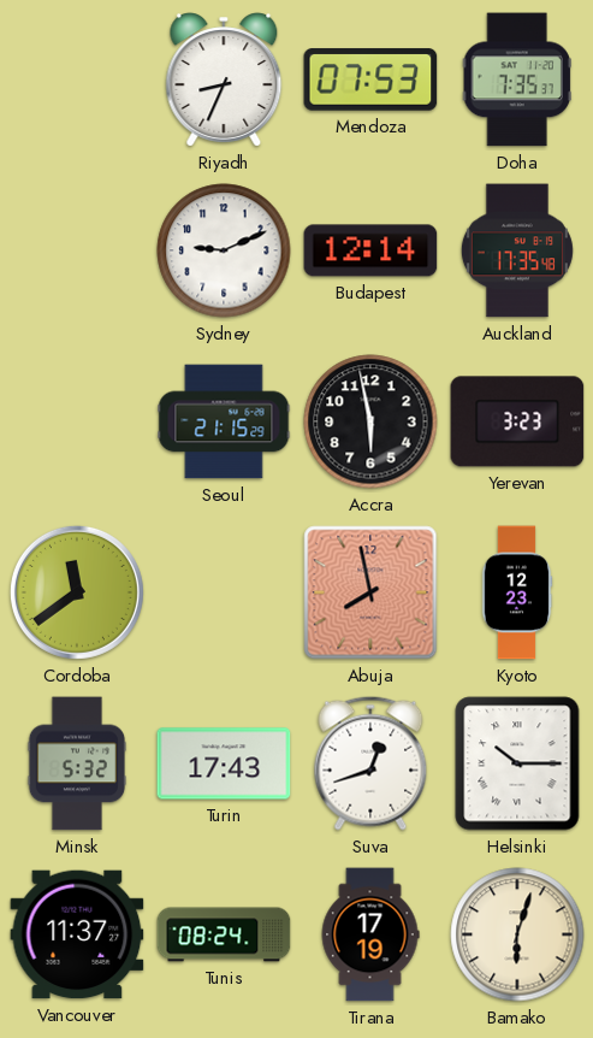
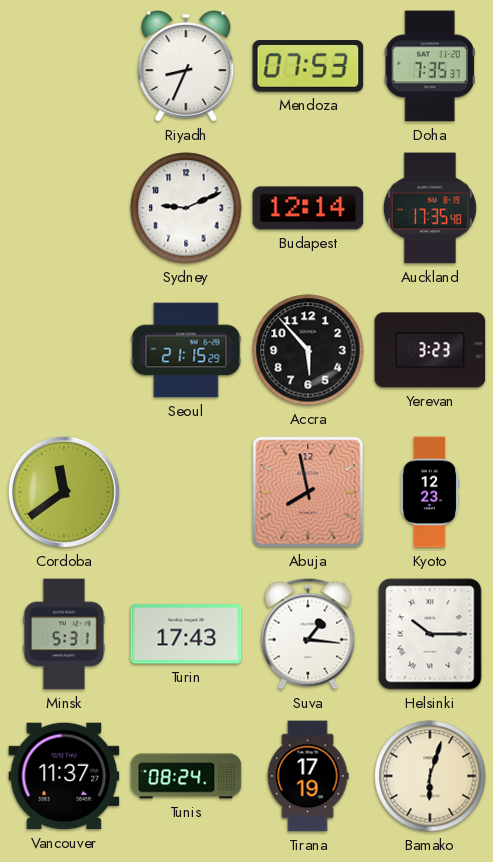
Accra: 5:58 -> 5:53 (308, 350)
Minsk: 5:32 -> 5:31 (64, 634)
Suva: 12:42 -> 1:16 (308, 634)
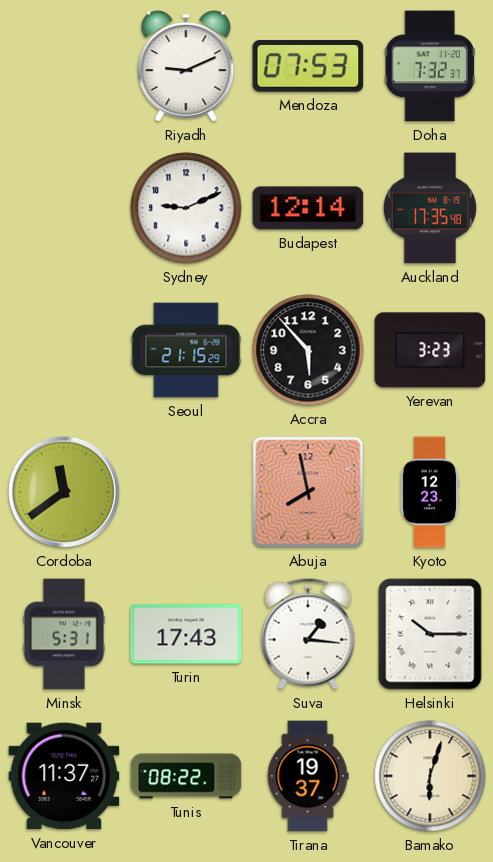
Riyadh: 8:34 -> 9:11 (186, 66)
Doha: 7:35 -> 7:32 (430, 66)
Tunis: 08:24 -> 08:22 (186, 776)
Tirana: 17:19 -> 19:37 (308, 776)
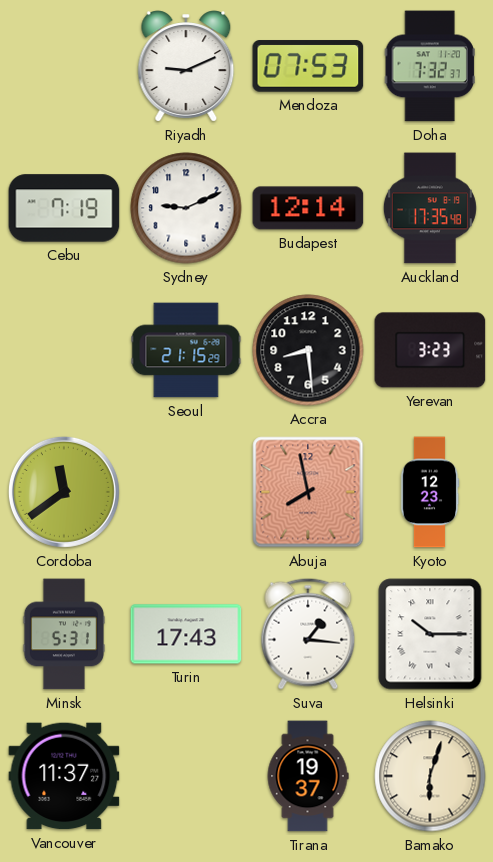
Cebu: none -> 7:19 (64, 208)
Accra: 5:53 -> 8:29 (308, 350)
Tunis: 08:22 -> none (186, 776)
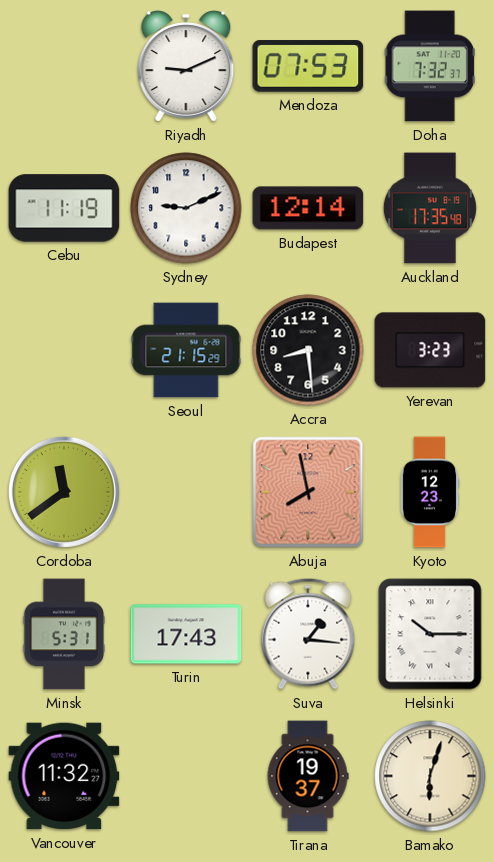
Cebu: 7:19 -> 11:19 (64, 208)
Vancouver: 11:37 -> 11:32 (64, 776)
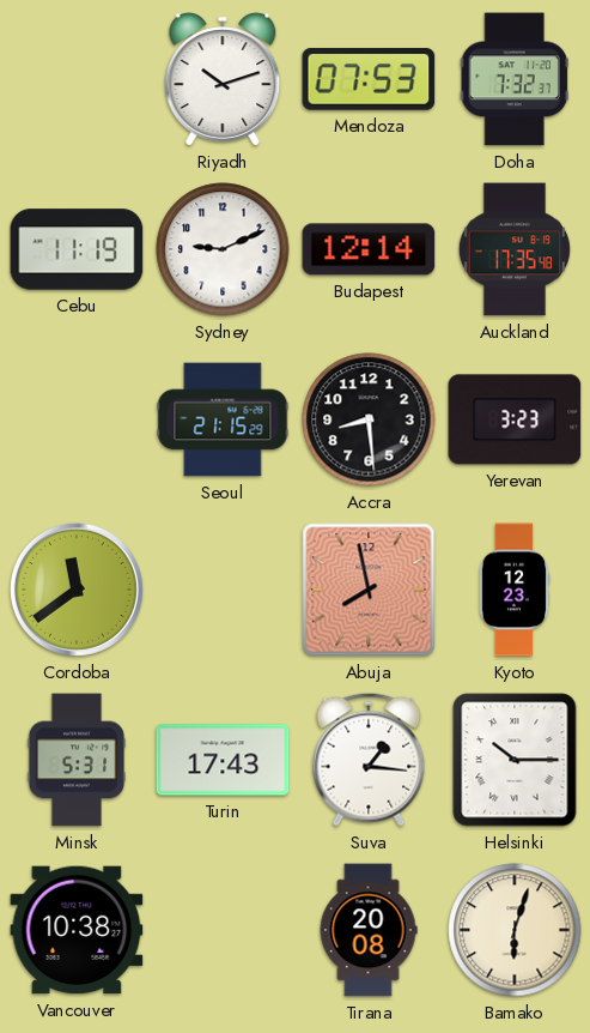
Riyadh: 9:11 -> 10:12 (223, 79)
Vancouver: 11:32 -> 10:38 (77, 930)
Tirana: 19:37 -> 20:08 (369, 930)
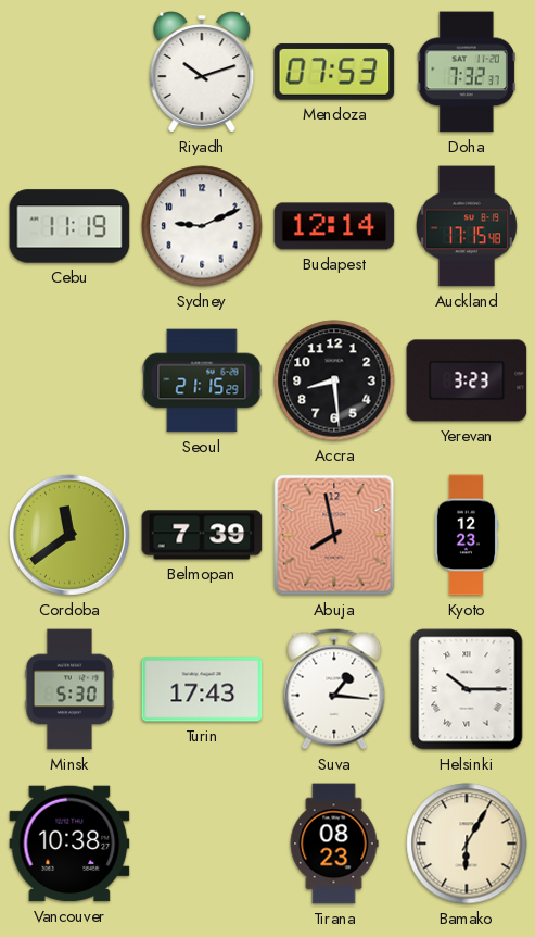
Auckland: 17:35 -> 17:15 (467, 226)
Belmopan: none -> 7:39 (202, 535)
Minsk: 5:31 -> 5:30 (69, 689)
Tirana: 20:08 -> 08:23 (334, 844)
Bamako: 6:03 -> 6:05 (467, 844)
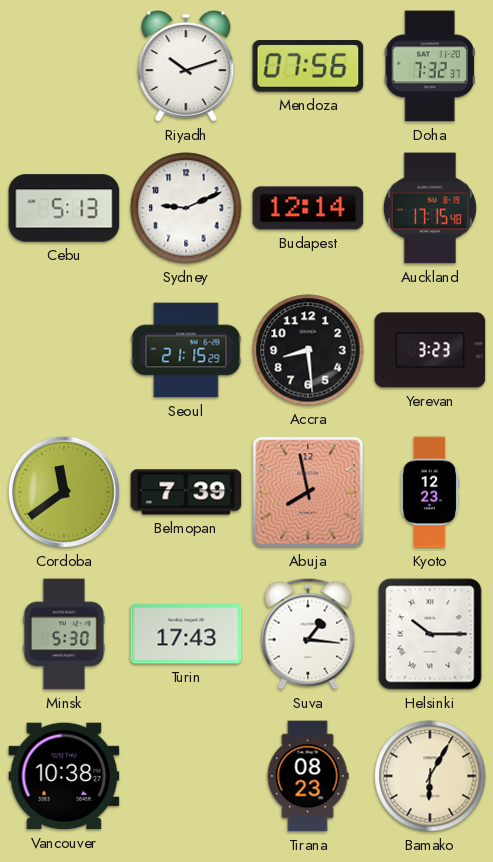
Mendoza: 07:53 -> 07:56 (308, 66)
Cebu: 11:19 -> 5:13 (64, 208)
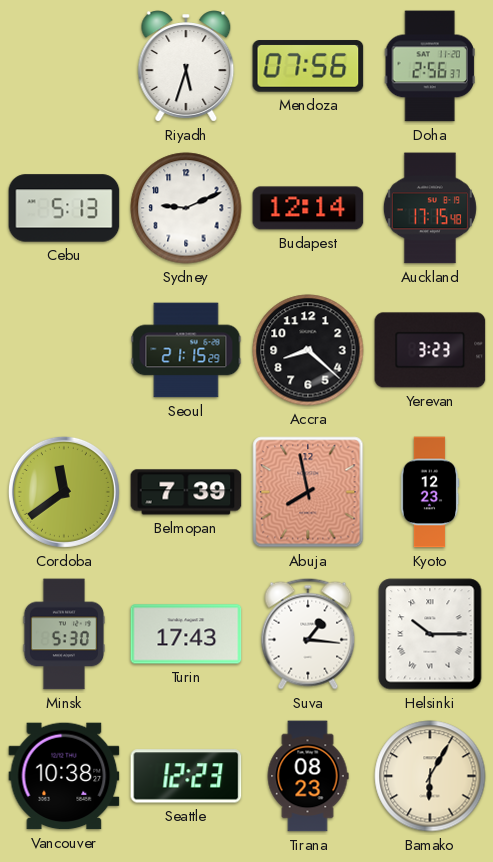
Riyadh: 10:12 -> 5:33 (186, 66)
Doha: 7:32 -> 2:56 (430, 66)
Accra: 8:29 -> 8:22 (308, 350)
Seattle: none -> 12:23 (186, 776)
